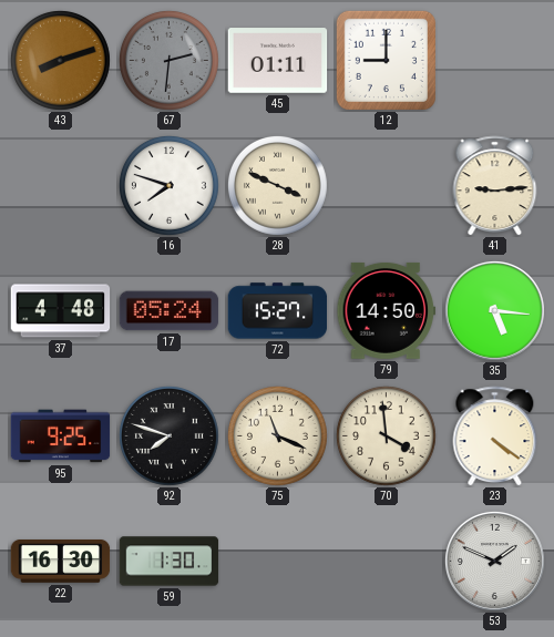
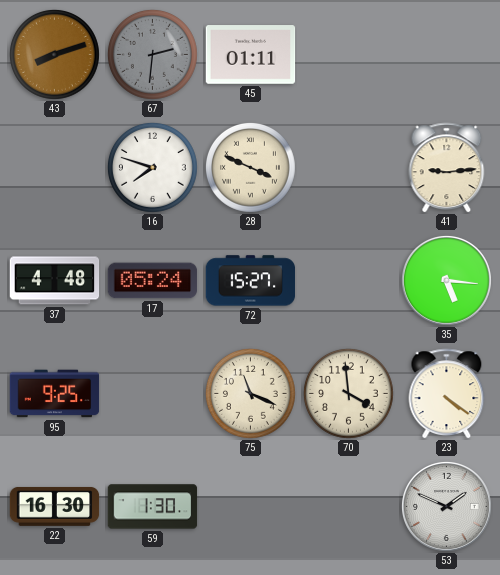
12: 9:00 -> none (386, 60)
79: 14:50 -> none (387, 310)
92: 7:48 -> none (168, 435)
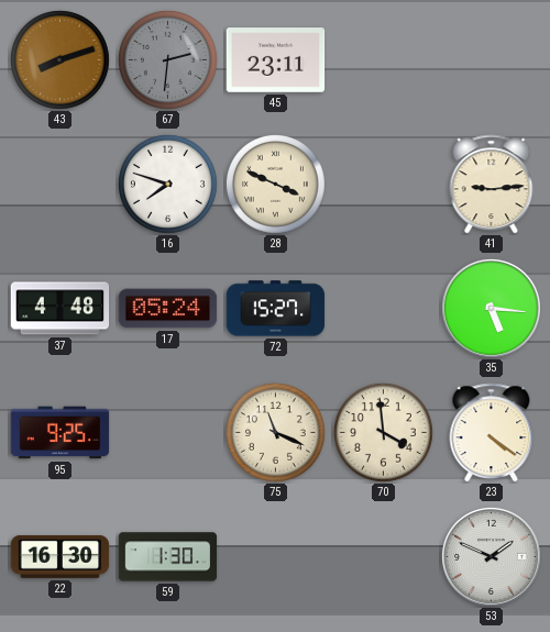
45: 01:11 -> 23:11 (276, 60)
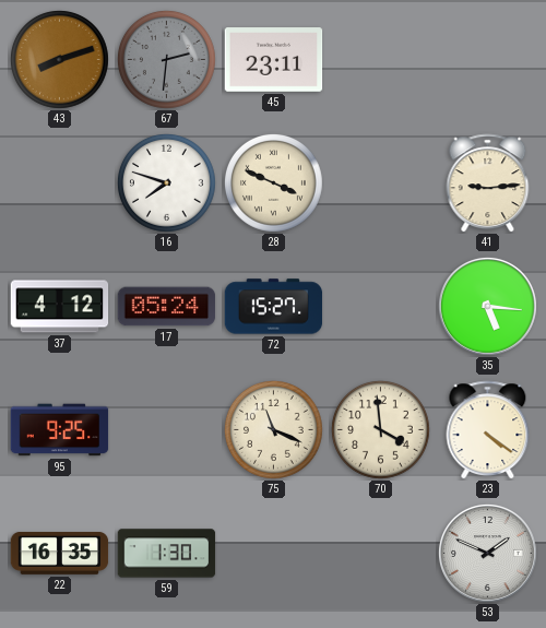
37: 4:48 -> 4:12 (60, 307)
22: 16:30 -> 16:35 (60, 553)
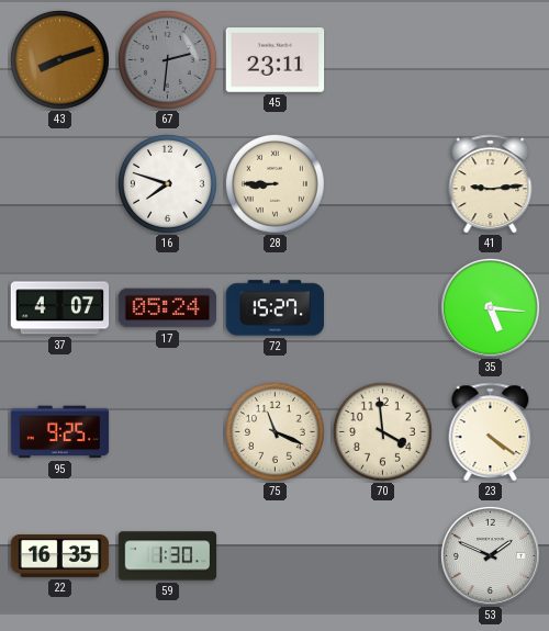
28: 3:49 -> 8:45 (274, 183)
37: 4:12 -> 4:07 (60, 308)
